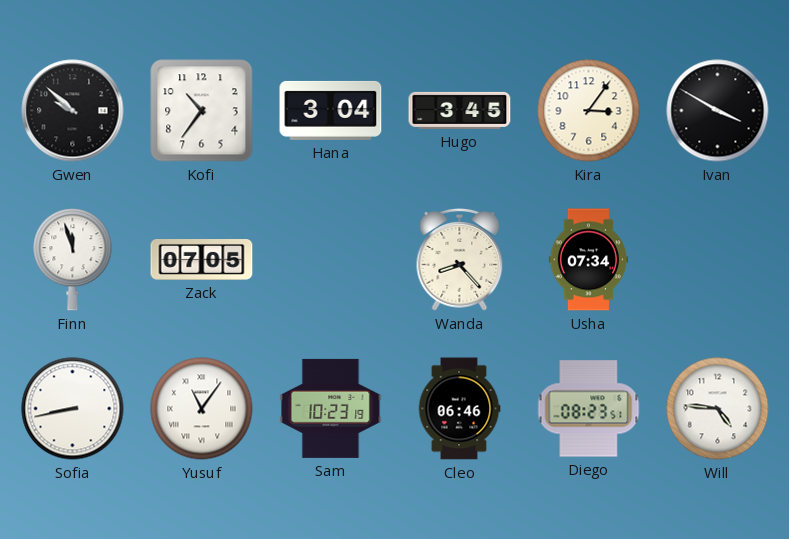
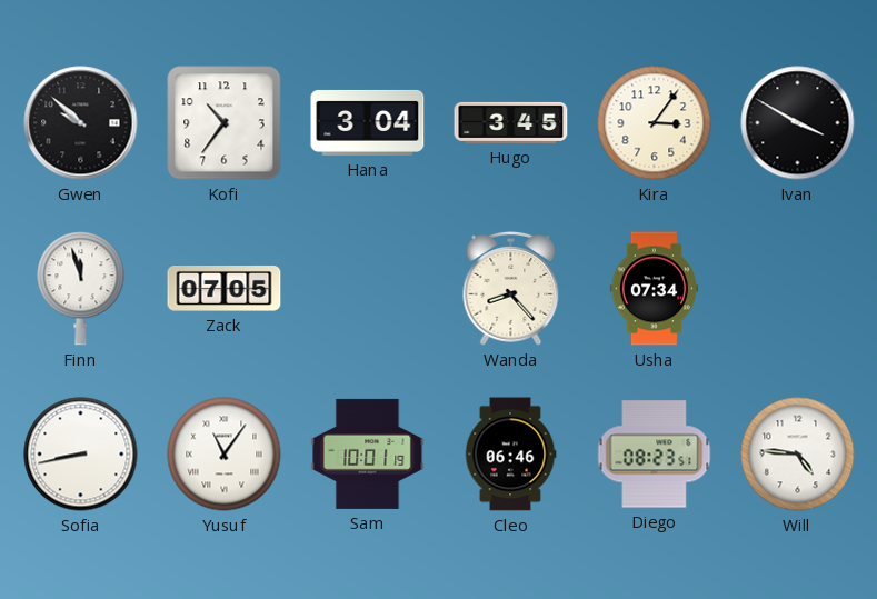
Sam: 10:23 -> 10:01 (368, 453)
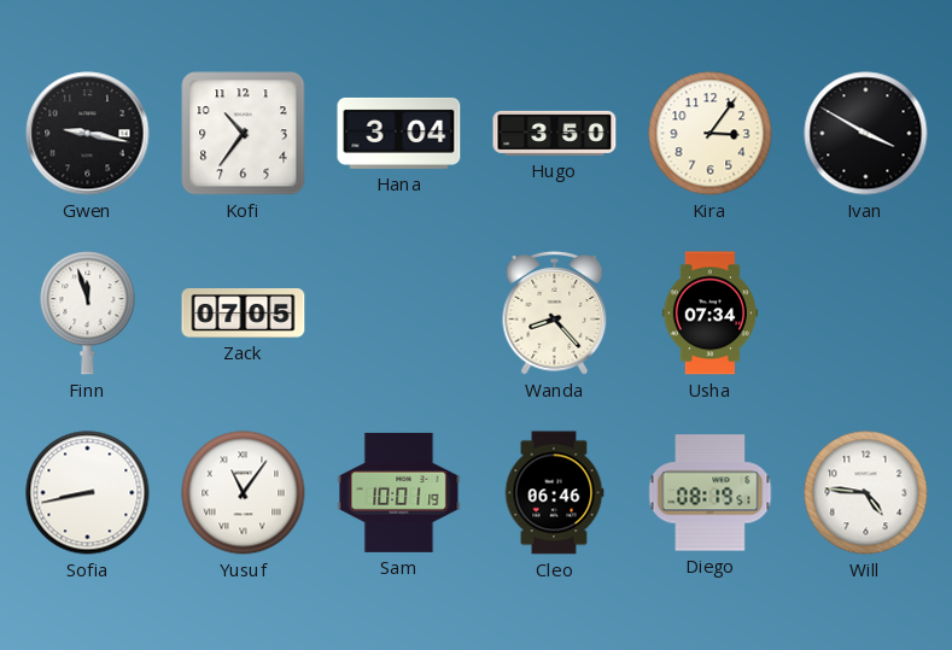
Gwen: 9:52 -> 9:17 (88, 134)
Hugo: 3:45 -> 3:50 (555, 133)
Diego: 08:23 -> 08:19 (711, 493)
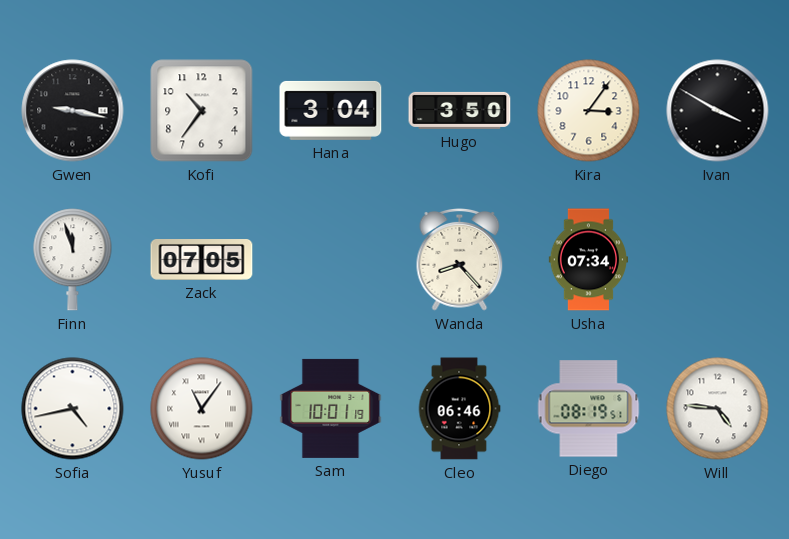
Sofia: 8:43 -> 4:43 (73, 409)
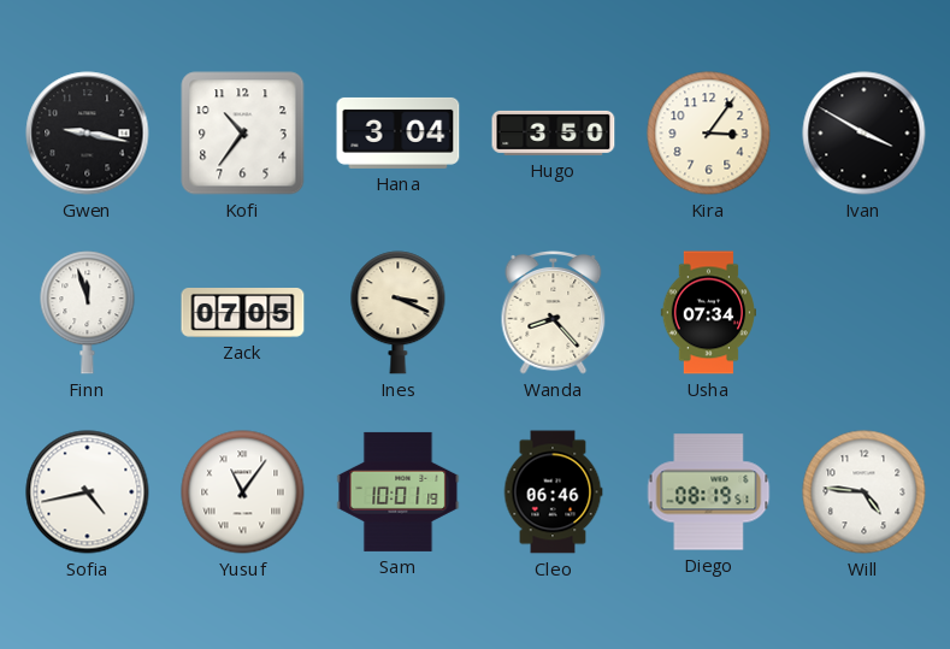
Ines: none -> 3:19 (399, 313)
